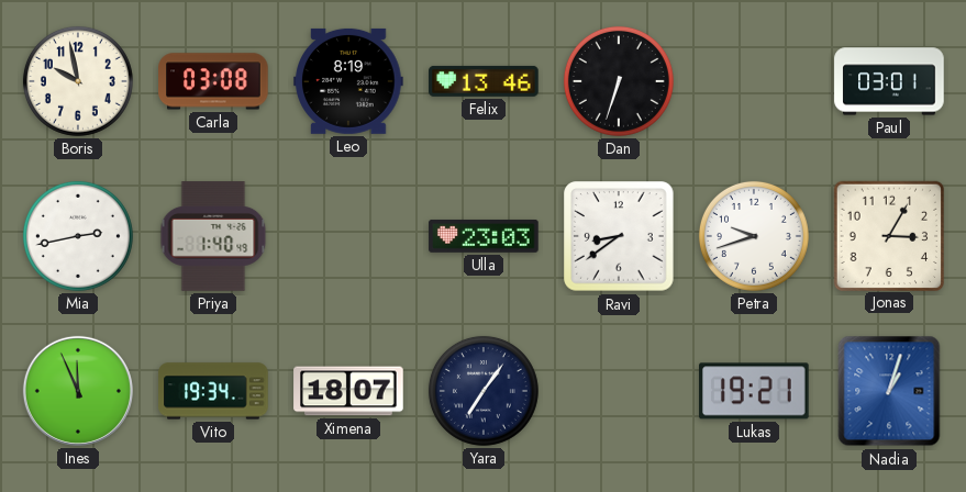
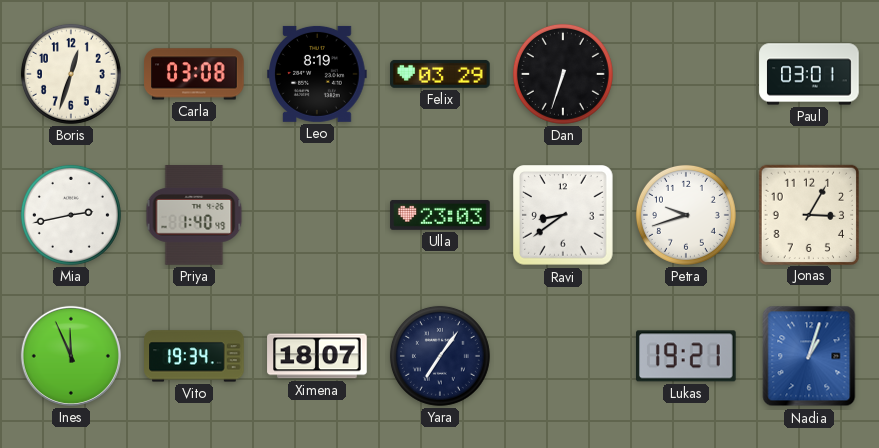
Boris: 9:58 -> 12:33 (71, 74)
Felix: 13:46 -> 03:29 (440, 74)
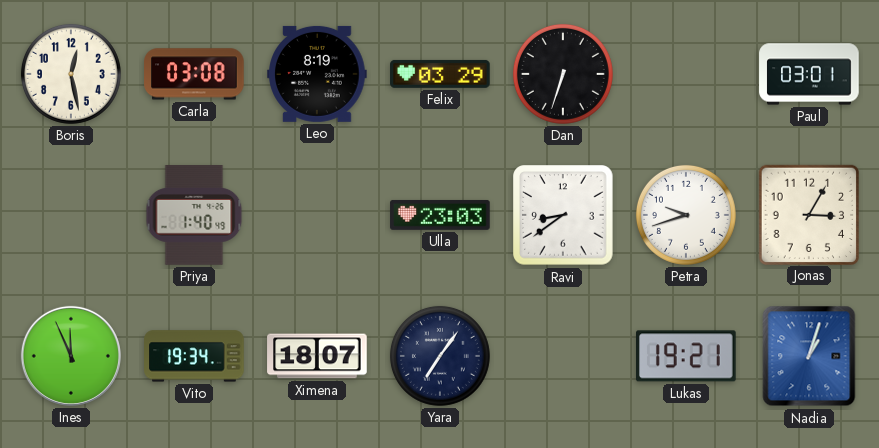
Boris: 12:33 -> 12:28 (71, 74)
Mia: 2:43 -> none (71, 215)
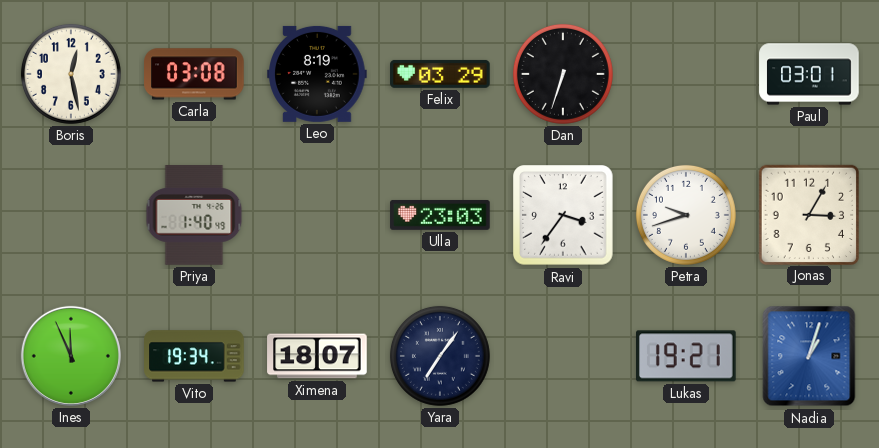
Ravi: 8:39 -> 3:36 (563, 215)
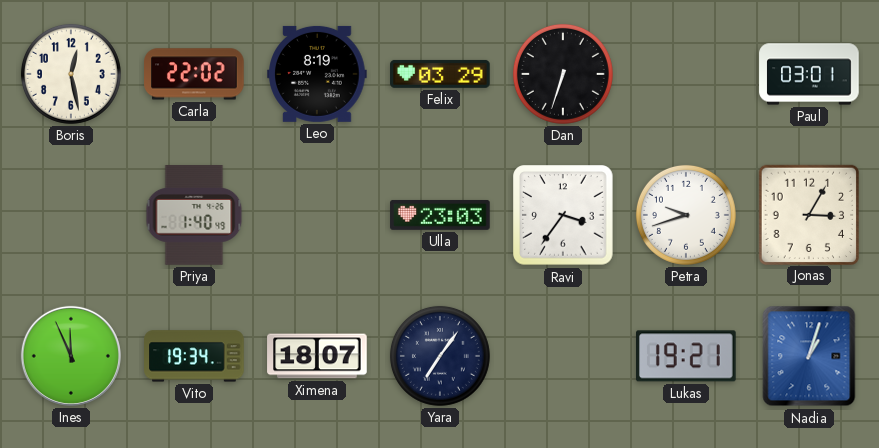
Carla: 03:08 -> 22:02 (194, 74)
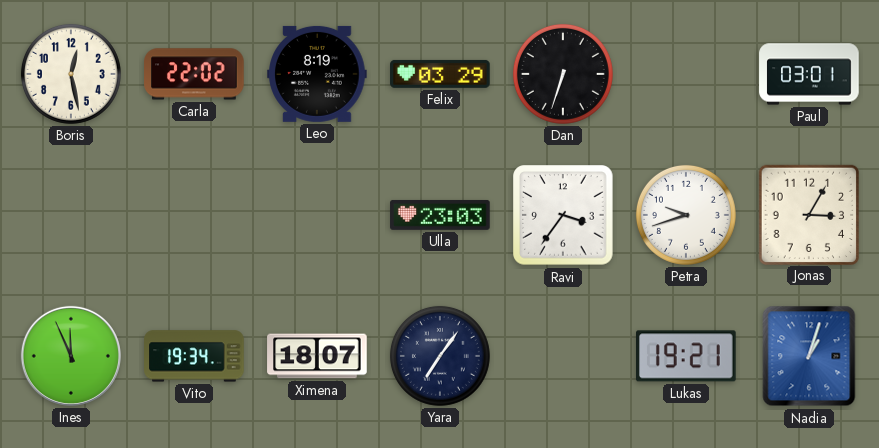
Priya: 1:40 -> none (194, 215)
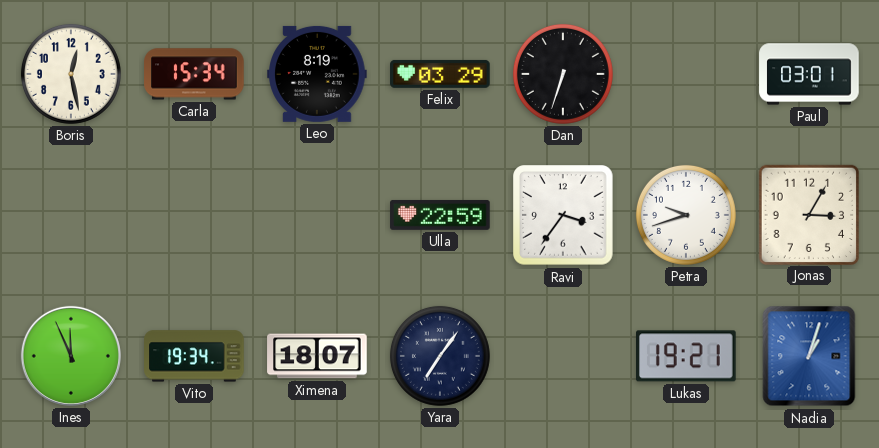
Carla: 22:02 -> 15:34 (194, 74)
Ulla: 23:03 -> 22:59 (440, 215)
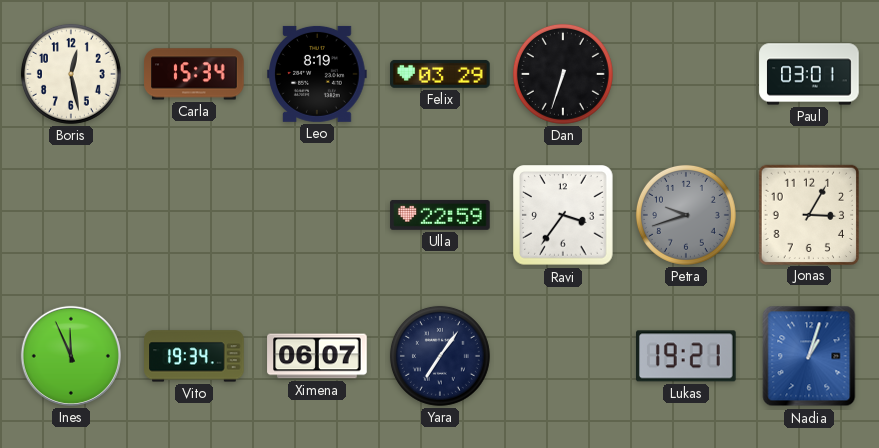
Petra dial: white -> grey (686, 215)
Ximena: 18:07 -> 06:07 (317, 356)
